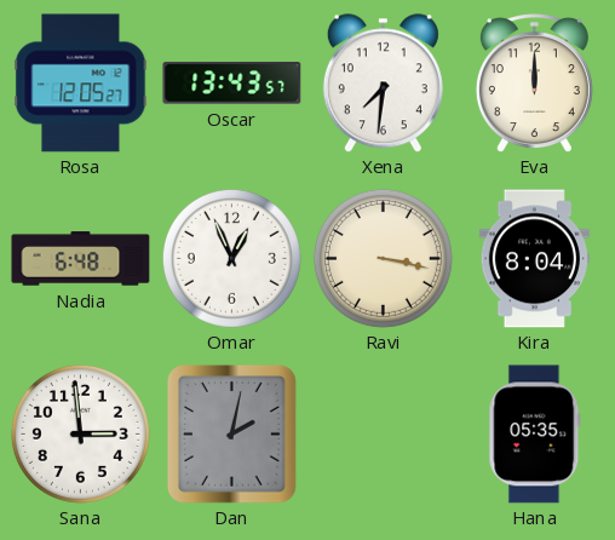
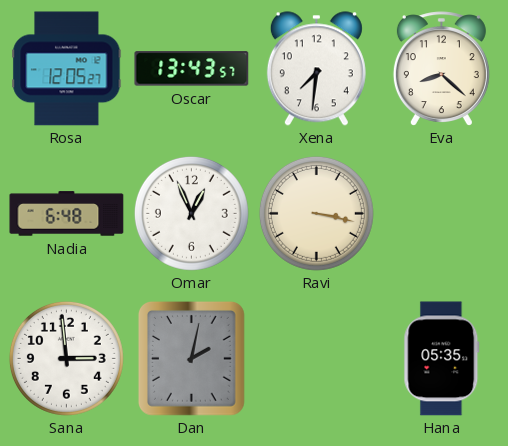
Eva: 12:00 -> 8:22 (441, 68)
Kira: 8:04 -> none (534, 259)
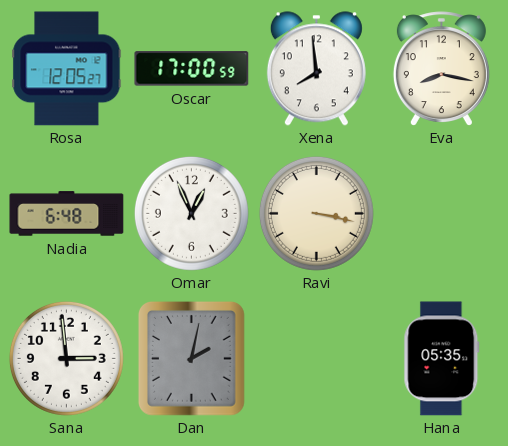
Oscar: 13:43 -> 17:00 (192, 69)
Xena: 7:31 -> 7:59 (316, 69)
Eva: 8:22 -> 8:17 (441, 68)
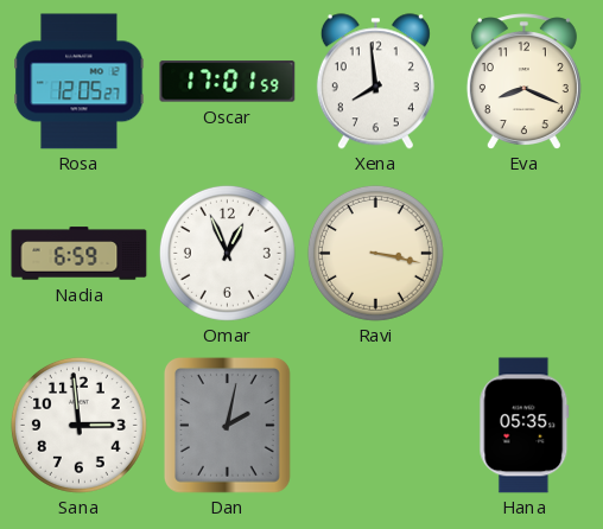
Oscar: 17:00 -> 17:01 (228, 82)
Eva: 8:17 -> 8:19 (523, 81)
Nadia: 6:48 -> 6:59 (80, 254)
